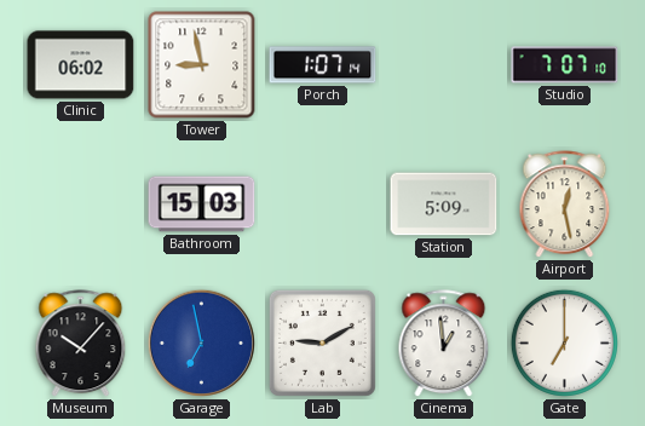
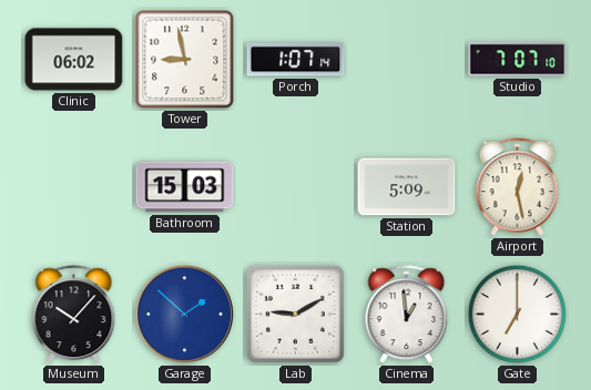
Garage: 6:58 -> 1:52 (184, 314)
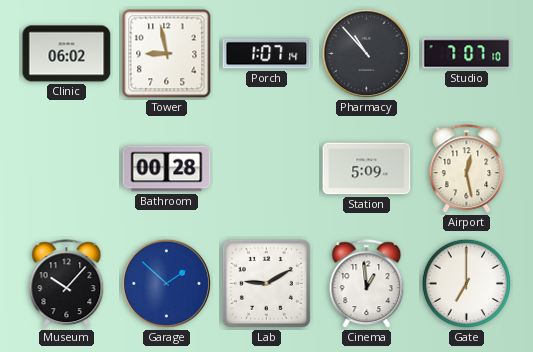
Pharmacy: none -> 10:53 (366, 53)
Bathroom: 15:03 -> 00:28 (167, 169)
